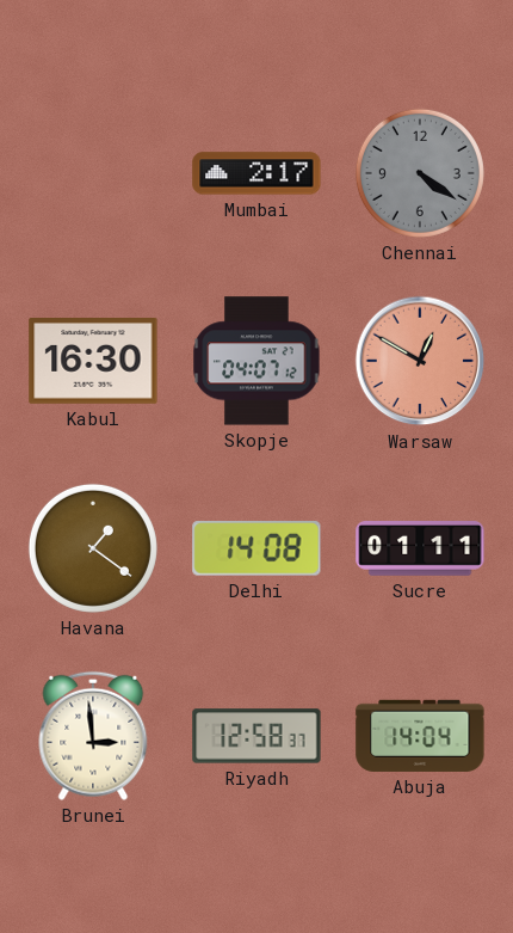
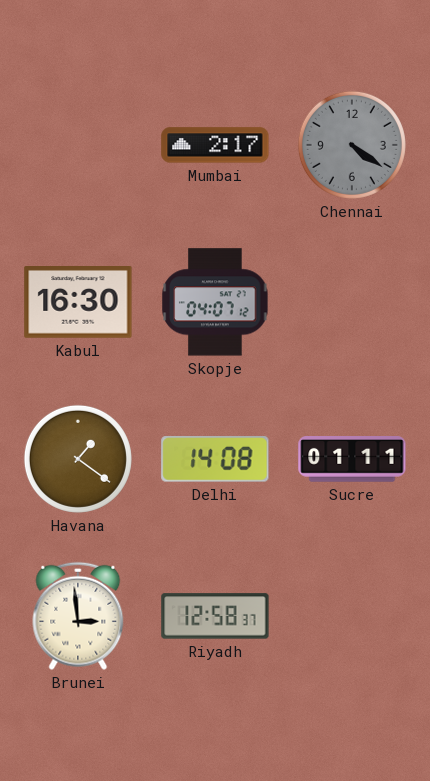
Warsaw: 12:50 -> none (420, 361)
Abuja: 14:04 -> none (420, 736)
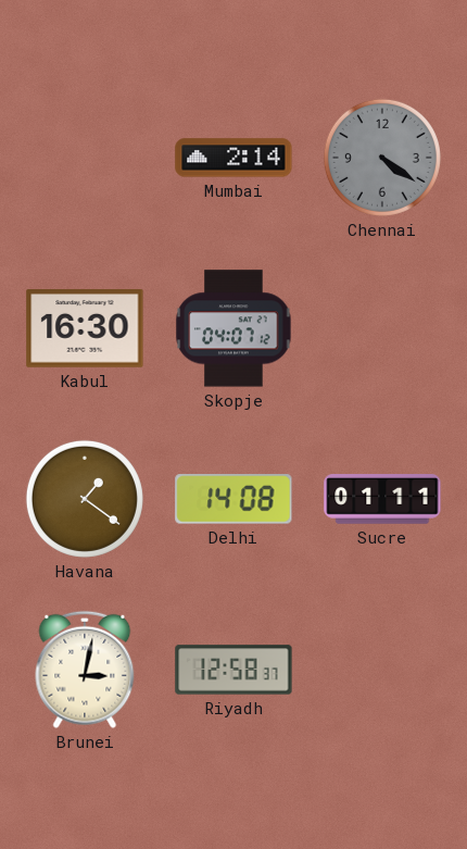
Mumbai: 2:17 -> 2:14 (233, 158)
Brunei: 2:59 -> 3:02 (85, 670)
